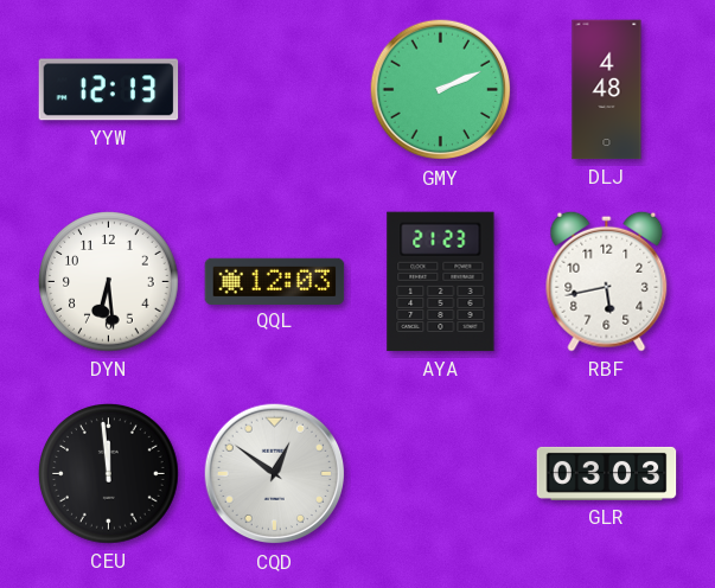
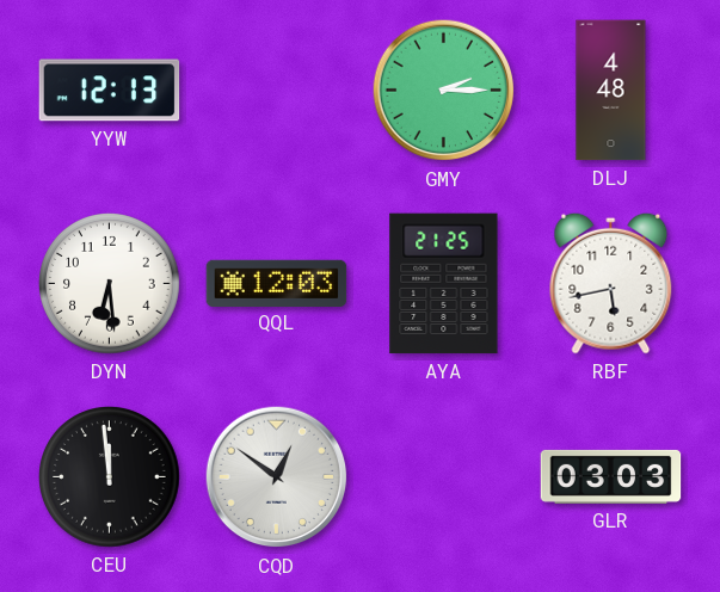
GMY: 2:11 -> 2:15 (444, 91)
AYA: 21:23 -> 21:25 (444, 284)
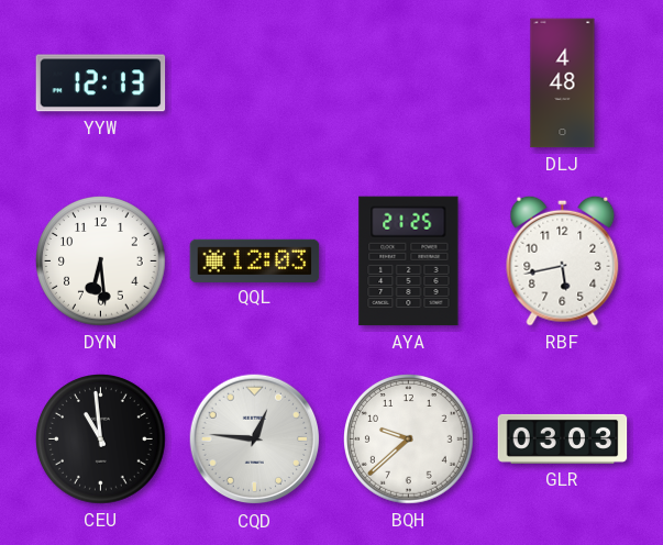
GMY: 2:15 -> none (444, 91)
CEU: 11:59 -> 10:59 (101, 440)
CQD: 12:51 -> 12:46 (255, 440)
BQH: none -> 9:38 (409, 440)
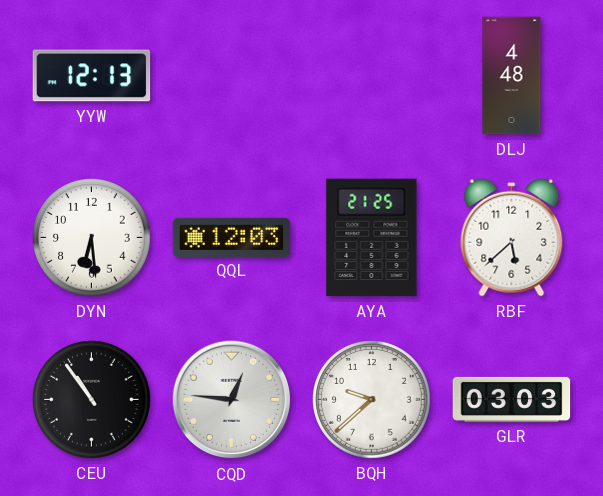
RBF: 5:43 -> 5:38 (512, 237)
CEU: 10:59 -> 10:54 (92, 400)
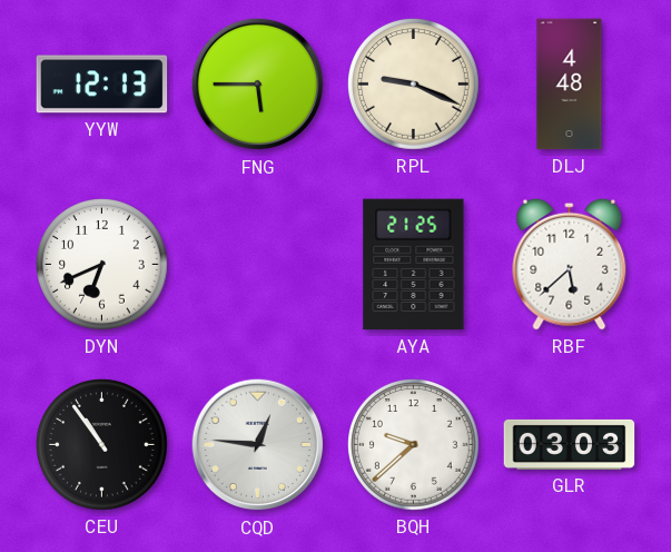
FNG: none -> 5:45 (258, 85)
RPL: none -> 9:19 (414, 85)
DYN: 6:29 -> 6:41 (102, 265)
QQL: 12:03 -> none (232, 237)
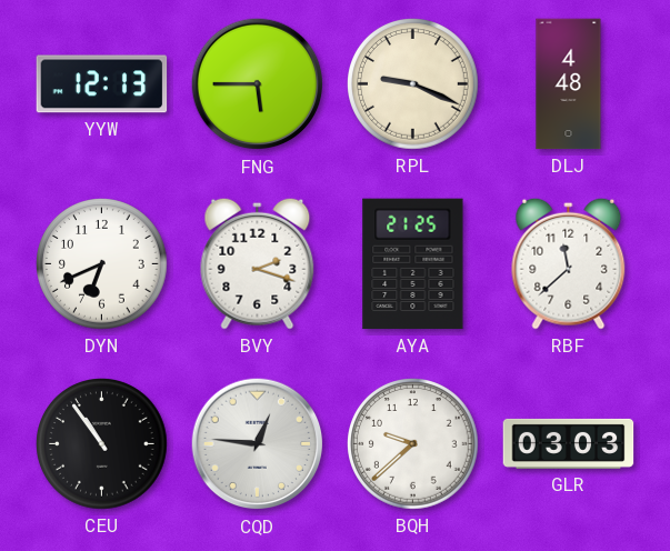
BVY: none -> 2:18 (258, 263)
RBF: 5:38 -> 11:38 (569, 263)
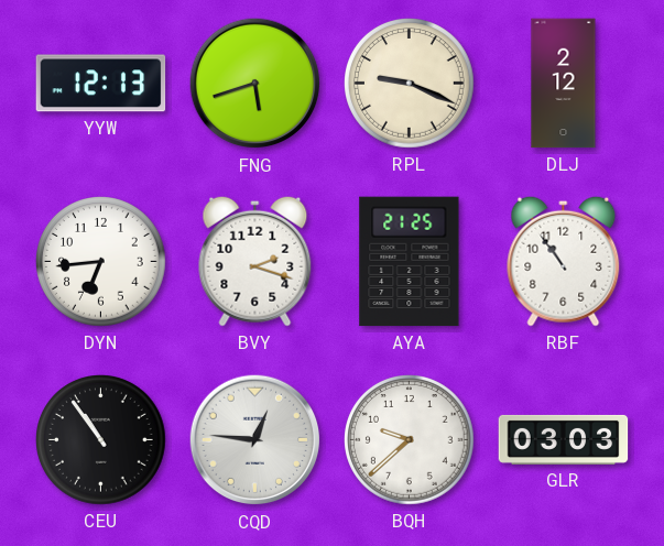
FNG: 5:45 -> 5:42 (255, 84)
DLJ: 4:48 -> 2:12 (564, 84)
DYN: 6:41 -> 6:44 (101, 262)
RBF: 11:38 -> 10:54 (564, 261)
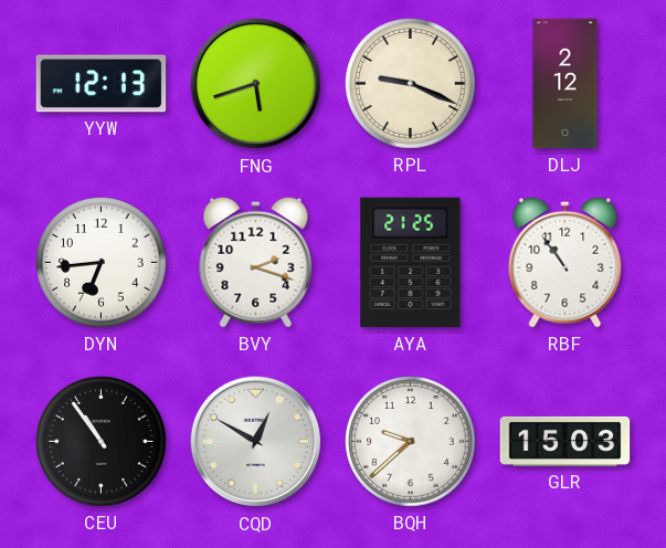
CQD: 12:46 -> 12:50 (256, 442)
GLR: 03:03 -> 15:03 (565, 441)
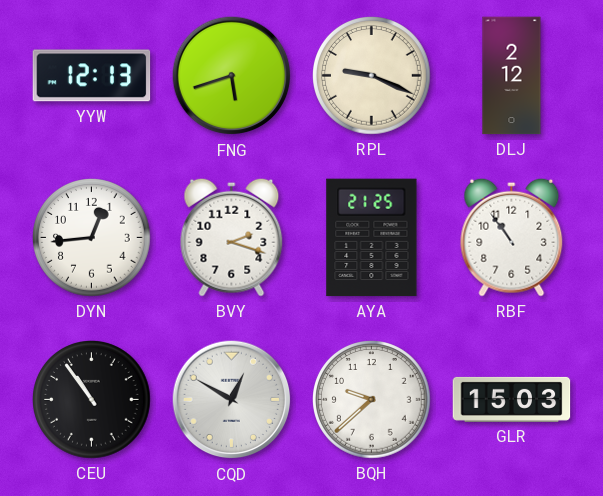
DYN: 6:44 -> 12:44 (92, 238)
